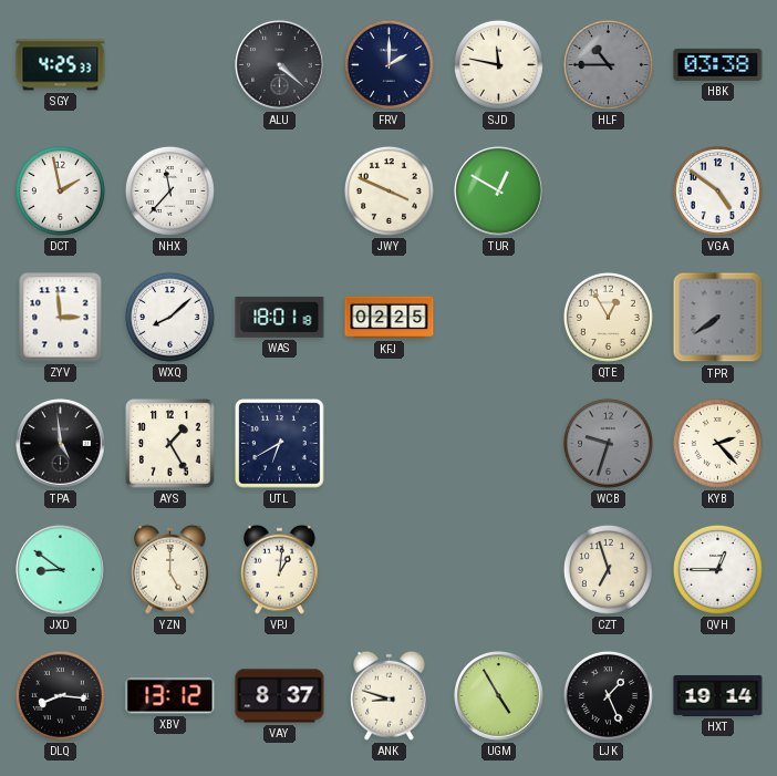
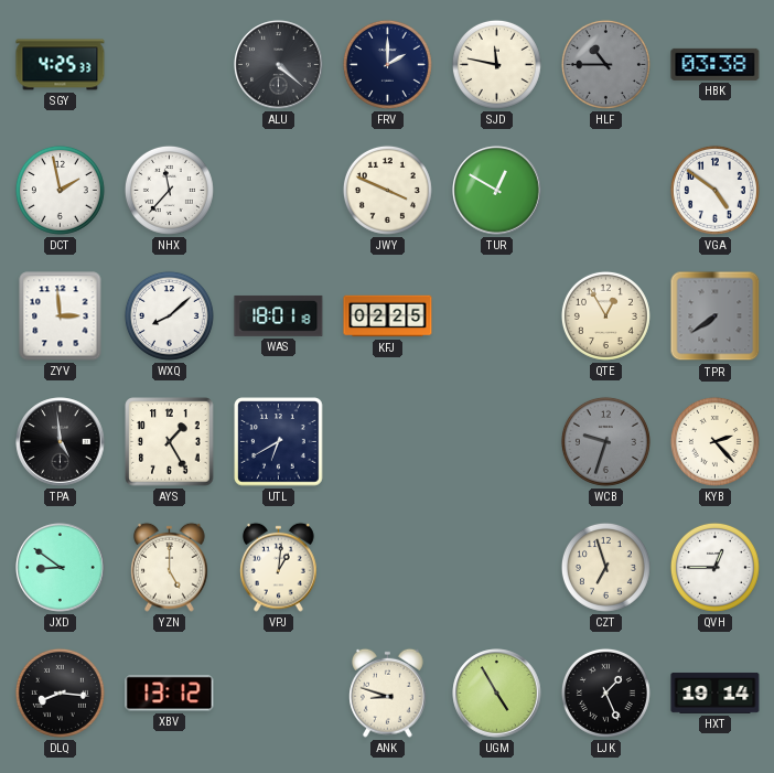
VAY: 8:37 -> none (280, 696)
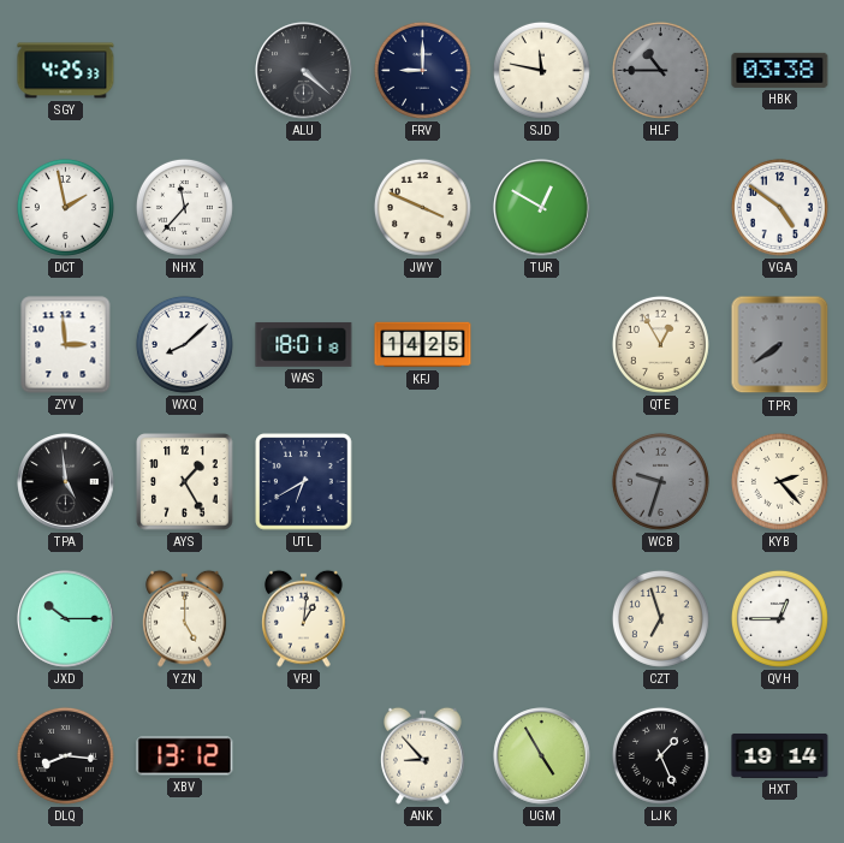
FRV: 2:00 -> 9:00 (422, 70)
KFJ: 02:25 -> 14:25 (423, 345)
JXD: 8:51 -> 10:15 (66, 619)
ANK: 8:48 -> 8:53 (423, 755)
